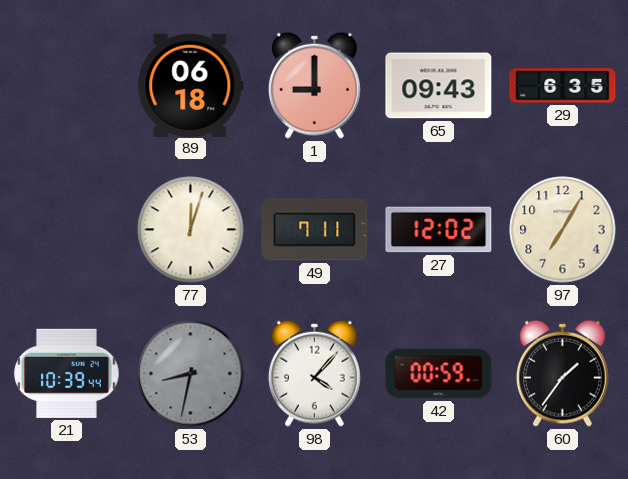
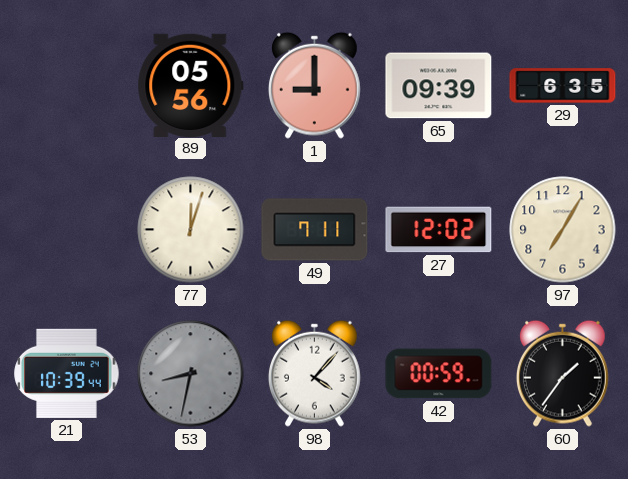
89: 06:18 -> 05:56 (191, 85)
65: 09:43 -> 09:39 (439, 86)
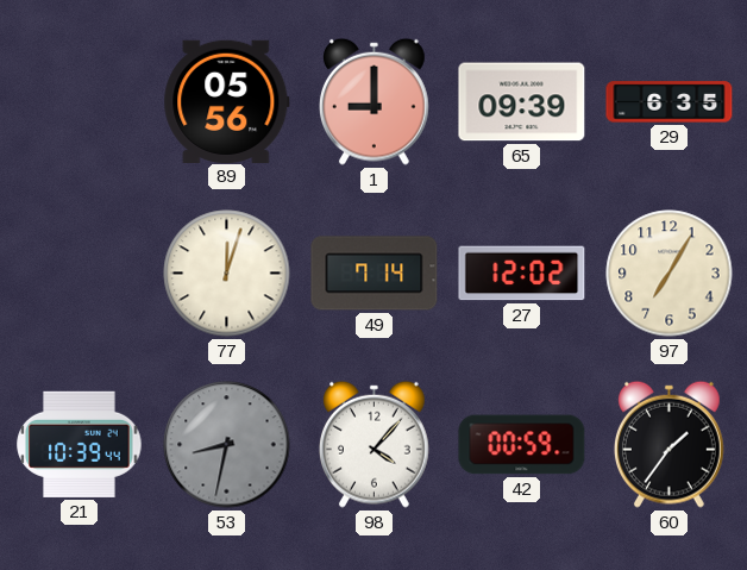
49: 7:11 -> 7:14 (375, 274)
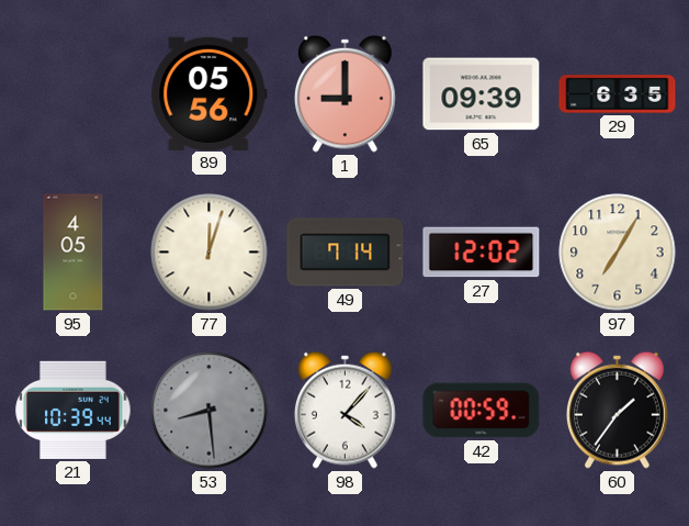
95: none -> 4:05 (74, 253)
53: 8:32 -> 8:29 (210, 411)
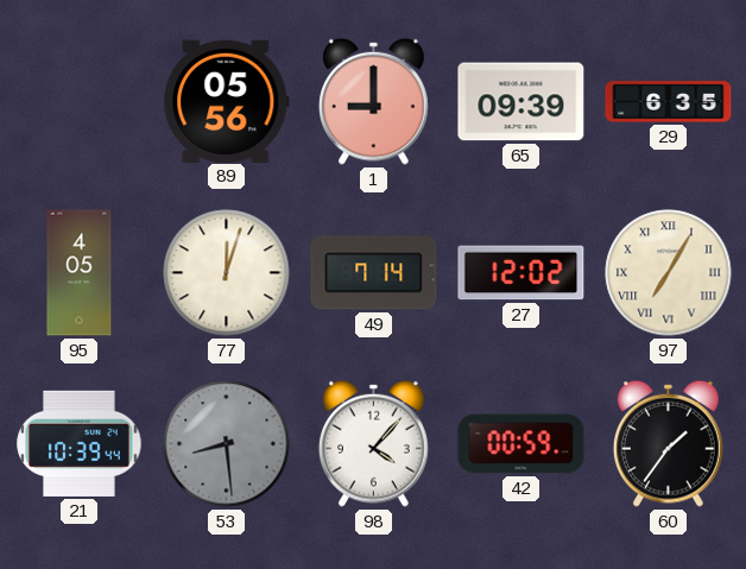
97 numerals: Arabic -> Roman (669, 273)
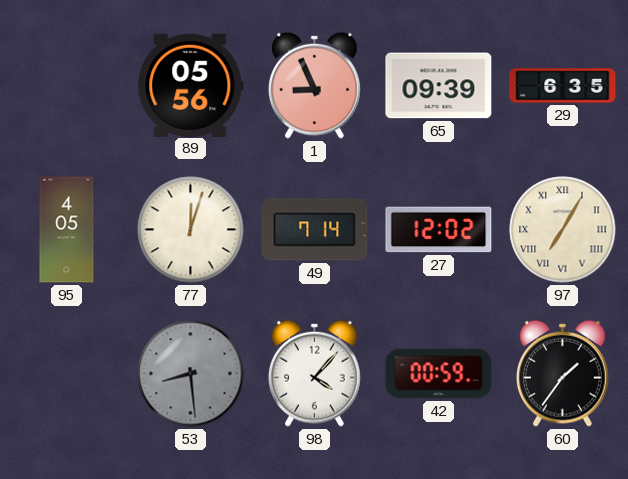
1: 9:00 -> 8:56 (314, 85)
21: 10:39 -> none (80, 443)
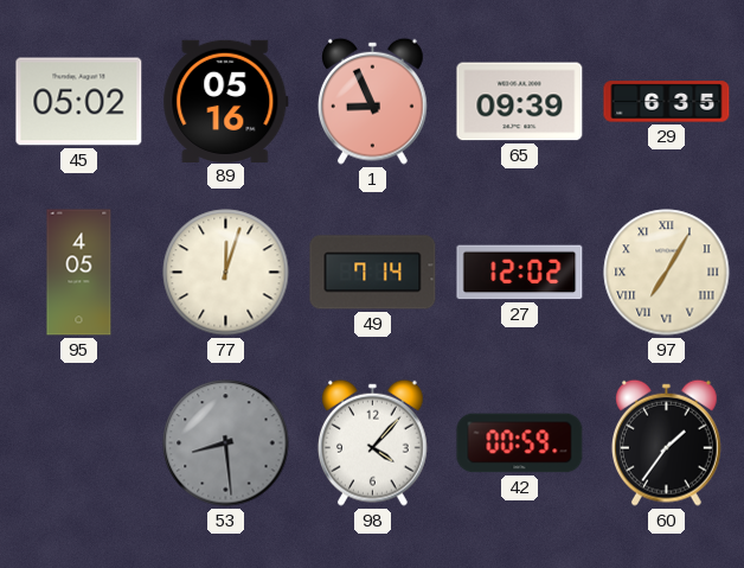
45: none -> 05:02 (79, 102)
89: 05:56 -> 05:16 (226, 101)
